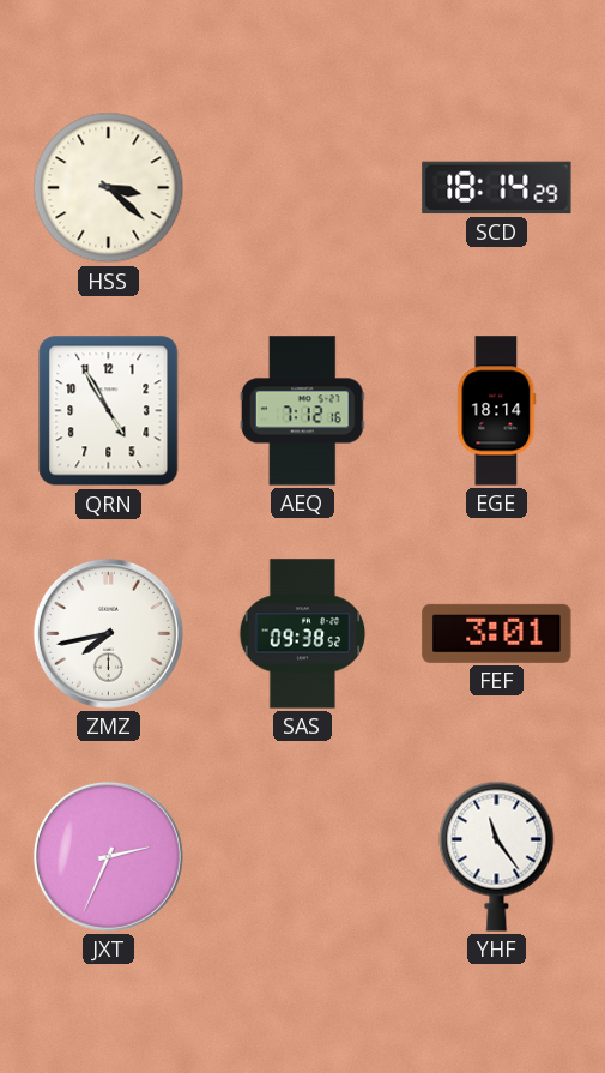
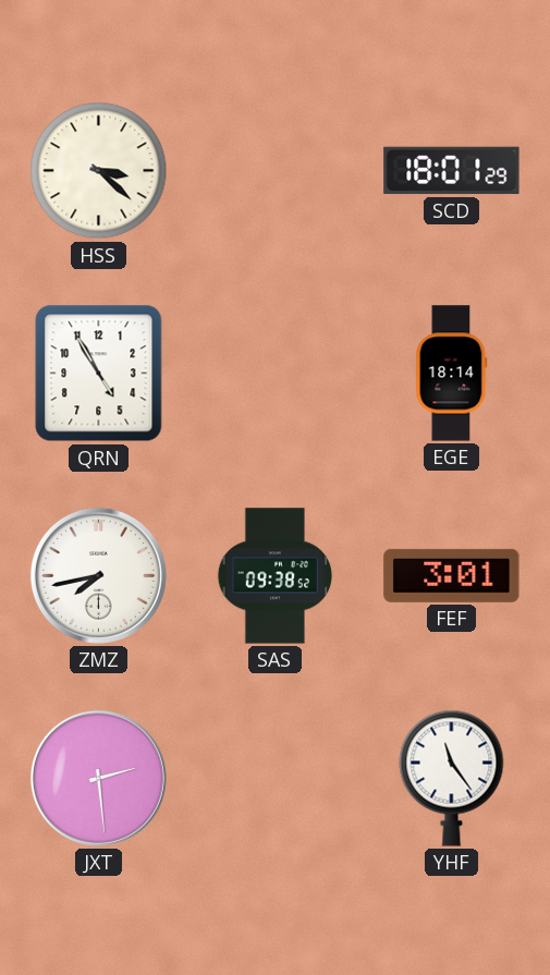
SCD: 18:14 -> 18:01 (452, 171)
AEQ: 7:12 -> none (302, 411)
JXT: 2:34 -> 2:29 (98, 778)
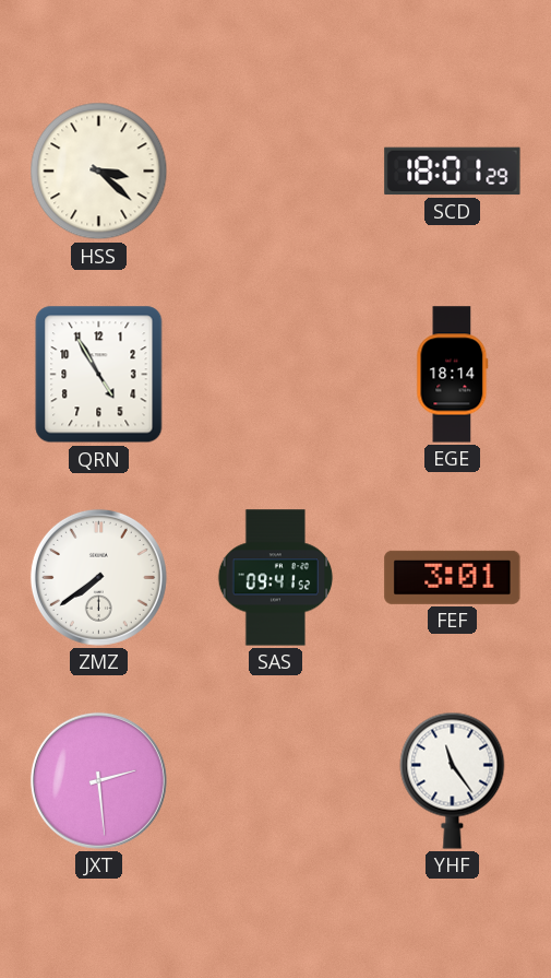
ZMZ: 7:43 -> 7:39 (98, 577)
SAS: 09:38 -> 09:41 (276, 578)
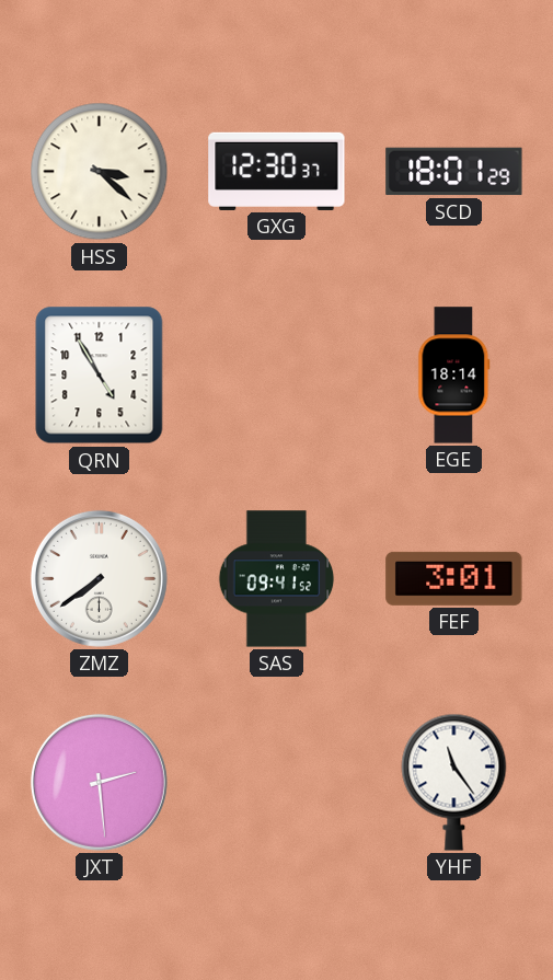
GXG: none -> 12:30 (277, 171)
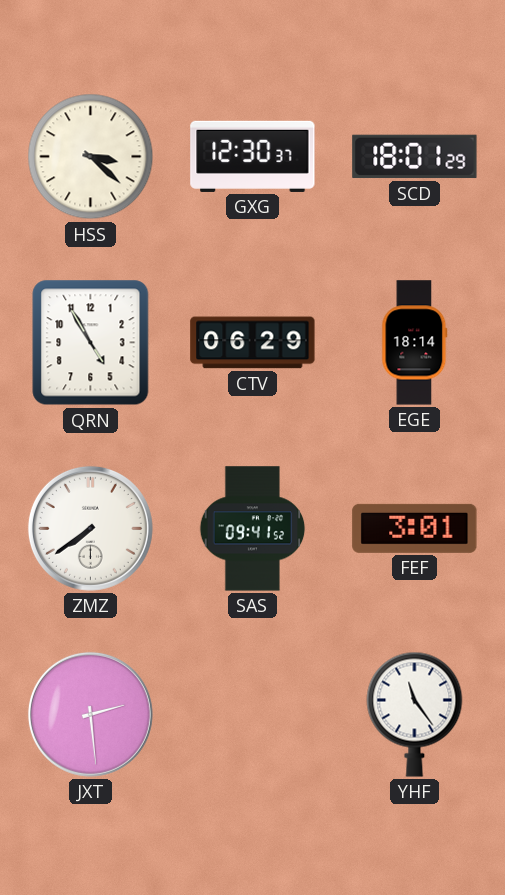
CTV: none -> 06:29 (253, 343)
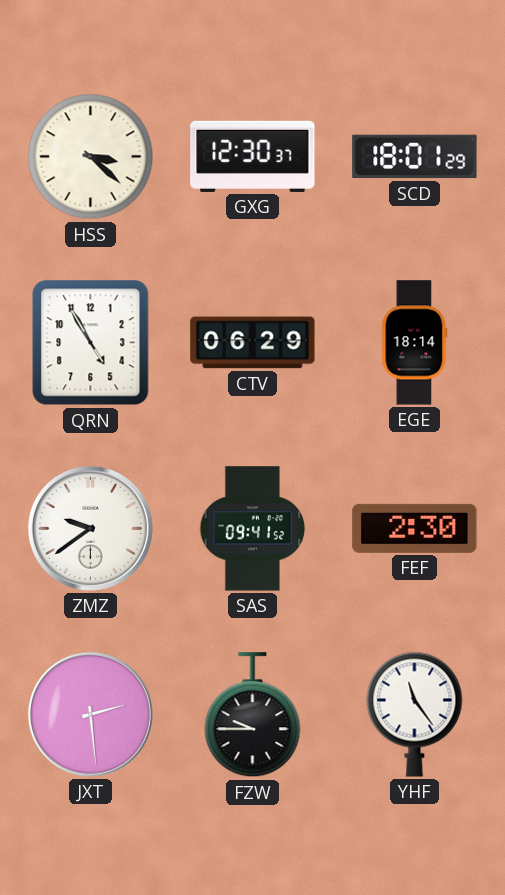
ZMZ: 7:39 -> 9:39 (90, 528)
FEF: 3:01 -> 2:30 (415, 528)
FZW: none -> 9:45 (253, 715)
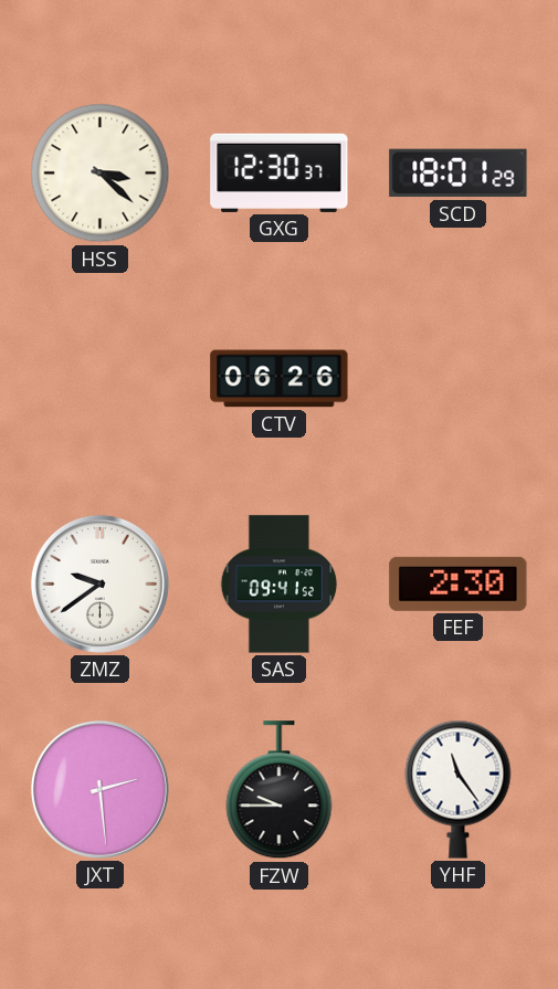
QRN: 4:55 -> none (91, 343)
CTV: 06:29 -> 06:26 (280, 379)
EGE: 18:14 -> none (415, 343)
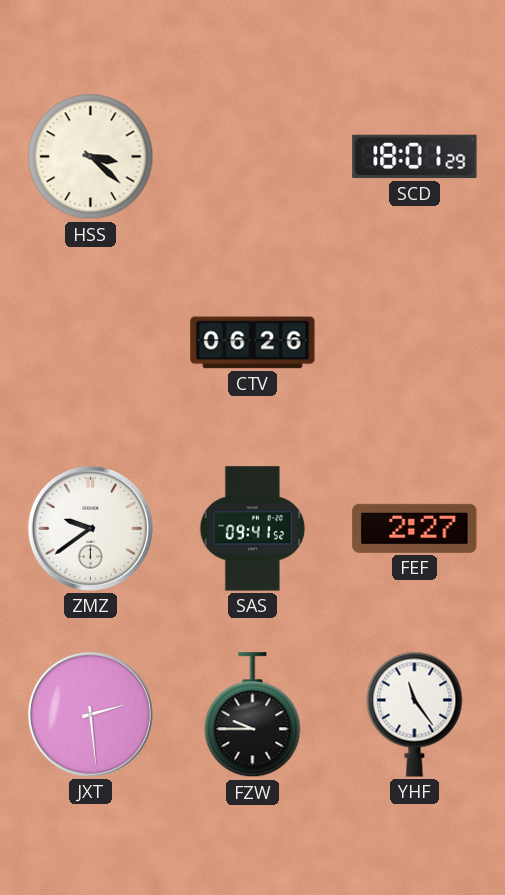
GXG: 12:30 -> none (280, 172)
FEF: 2:30 -> 2:27 (415, 528)
